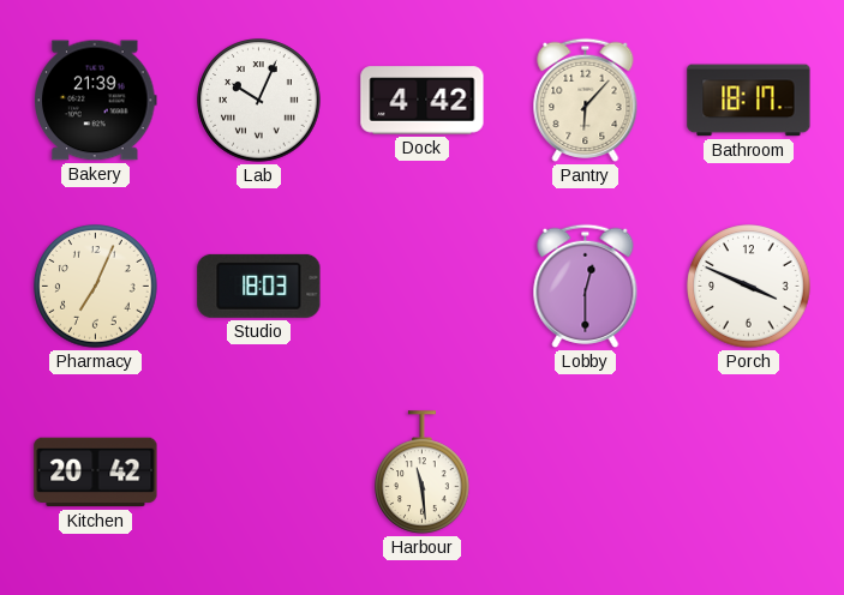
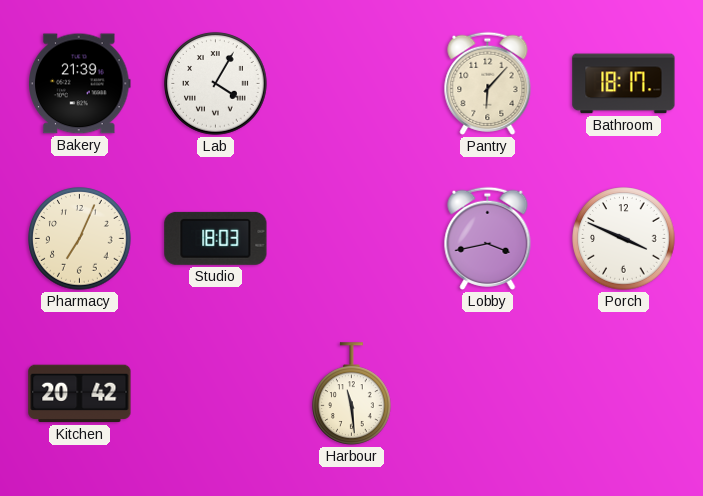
Lab: 10:04 -> 4:05 (216, 84)
Dock: 4:42 -> none (423, 101)
Lobby: 12:30 -> 3:43 (488, 238)
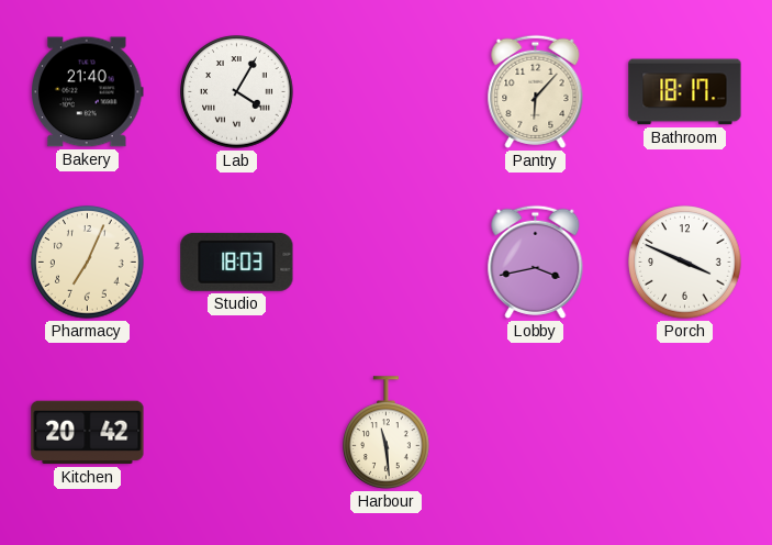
Bakery: 21:39 -> 21:40 (88, 92)
